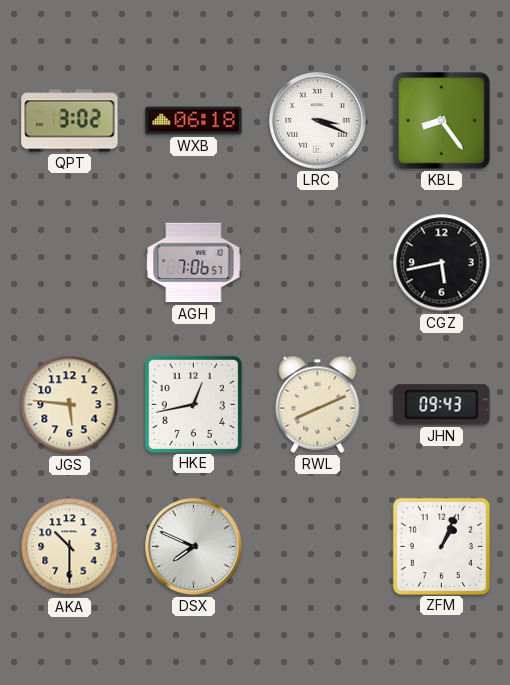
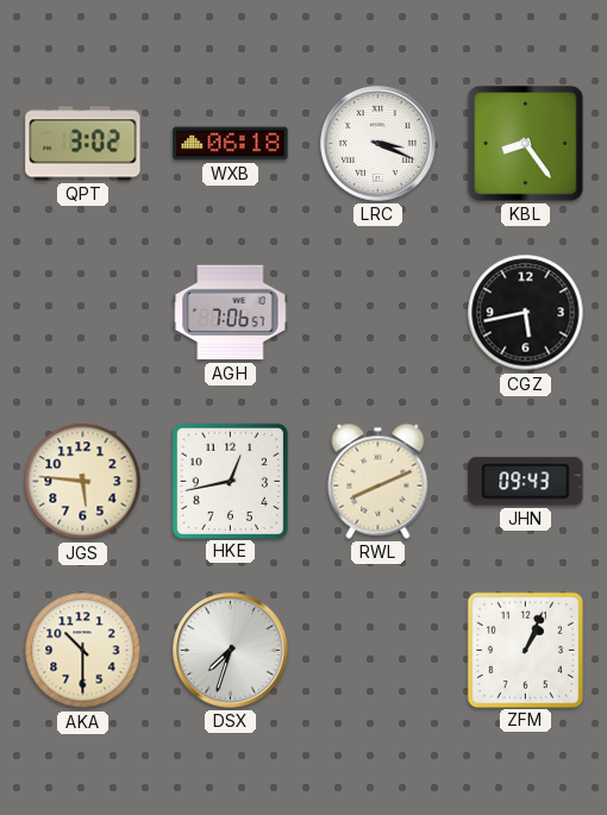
DSX: 7:49 -> 7:33 (231, 651)
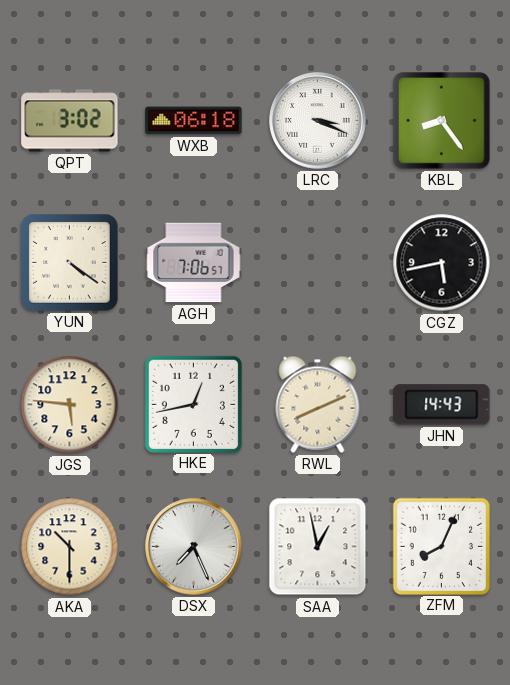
YUN: none -> 4:21 (70, 263)
JHN: 09:43 -> 14:43 (442, 405)
DSX: 7:33 -> 7:26 (194, 547)
SAA: none -> 12:58 (318, 547)
ZFM: 1:04 -> 8:04 (441, 546)
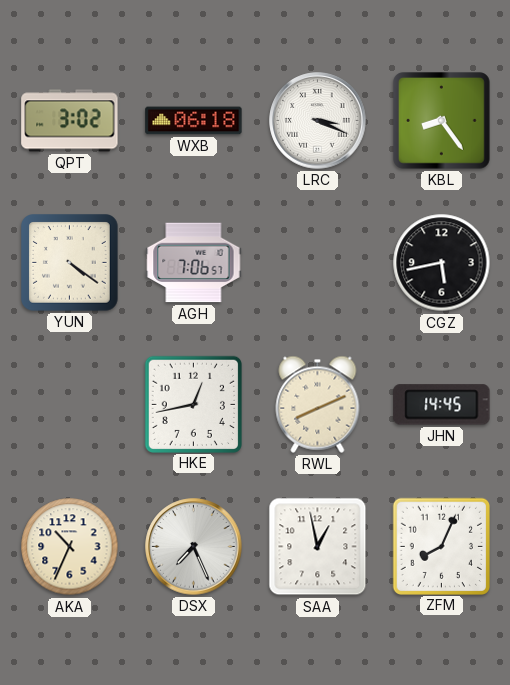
JGS: 5:46 -> none (70, 405)
JHN: 14:43 -> 14:45 (442, 405)
AKA: 10:30 -> 10:34 (70, 547)
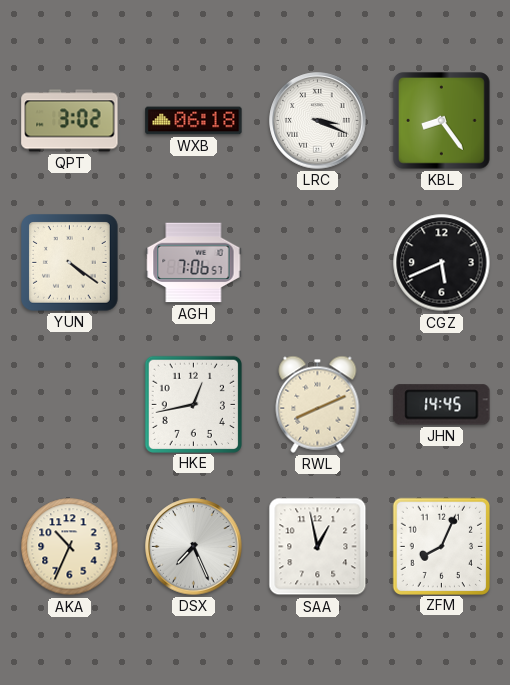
CGZ: 5:43 -> 5:41 (442, 263)
